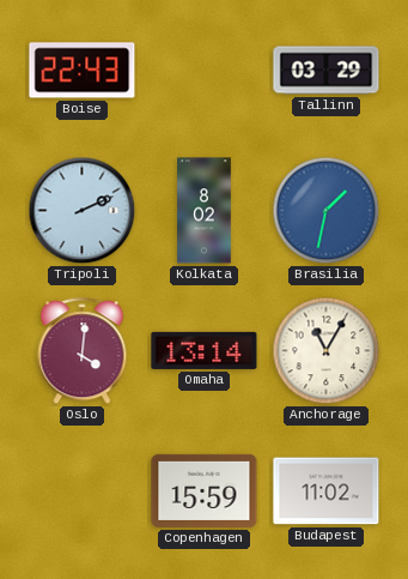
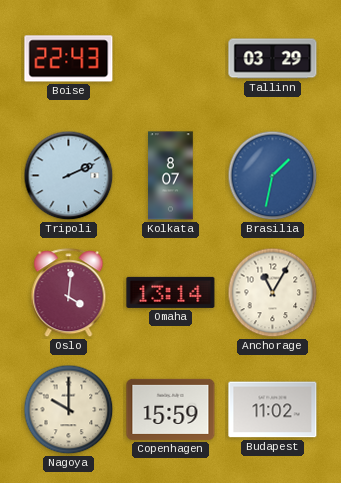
Kolkata: 8:02 -> 8:07 (171, 176)
Nagoya: none -> 10:00 (69, 410)
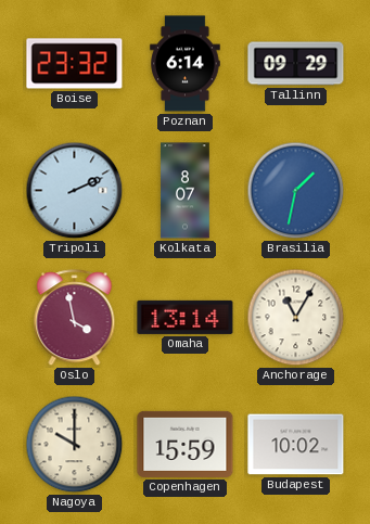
Boise: 22:43 -> 23:32 (75, 64)
Poznan: none -> 6:14 (186, 64)
Tallinn: 03:29 -> 09:29 (296, 64)
Oslo: 4:01 -> 3:58 (75, 318)
Budapest: 11:02 -> 10:02 (296, 445)
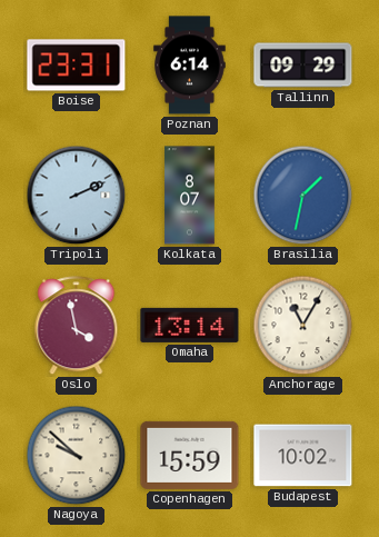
Boise: 23:32 -> 23:31 (77, 66)
Nagoya: 10:00 -> 9:52 (77, 456)
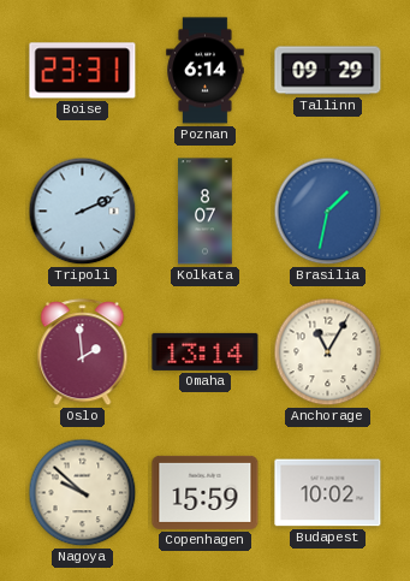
Oslo: 3:58 -> 1:59 (83, 352)
